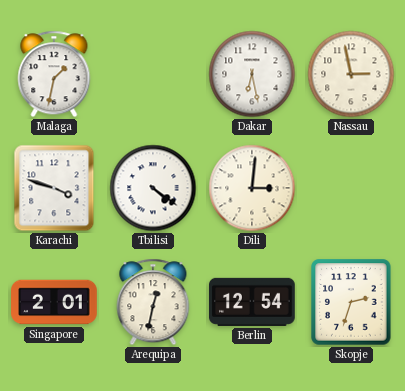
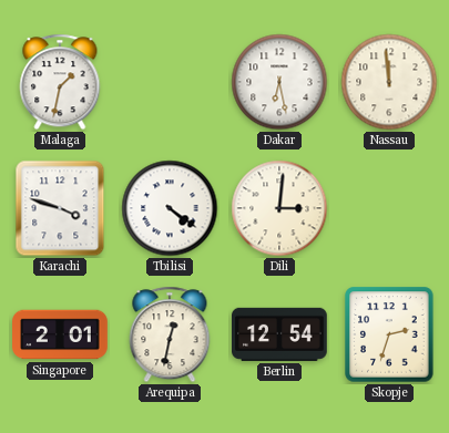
Nassau: 2:58 -> 11:59 (389, 82)
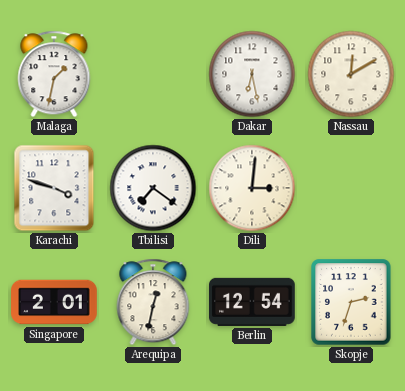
Nassau: 11:59 -> 12:10 (351, 74)
Tbilisi: 4:21 -> 7:21 (153, 188)
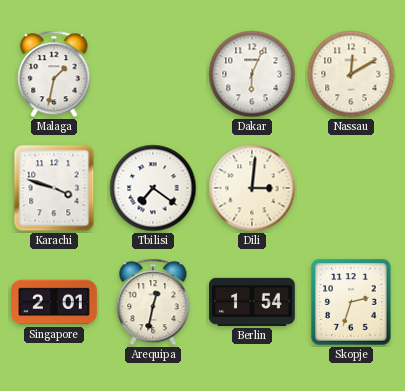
Dakar: 6:28 -> 6:04 (252, 74)
Berlin: 12:54 -> 1:54 (253, 302)
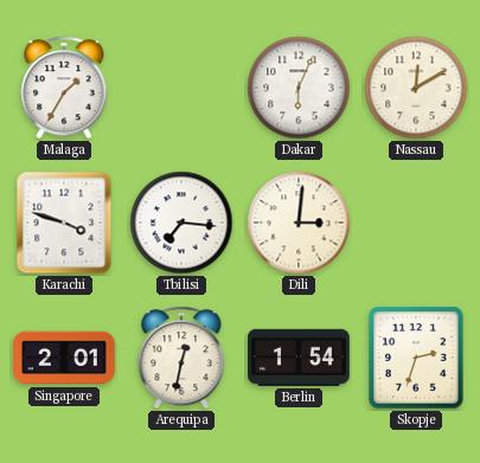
Malaga: 1:32 -> 1:35 (64, 88)
Tbilisi: 7:21 -> 7:16 (181, 223)
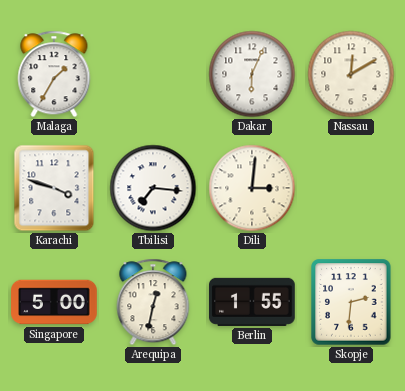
Singapore: 2:01 -> 5:00 (54, 302)
Berlin: 1:54 -> 1:55 (253, 302)
Skopje: 2:33 -> 2:31 (351, 302)
